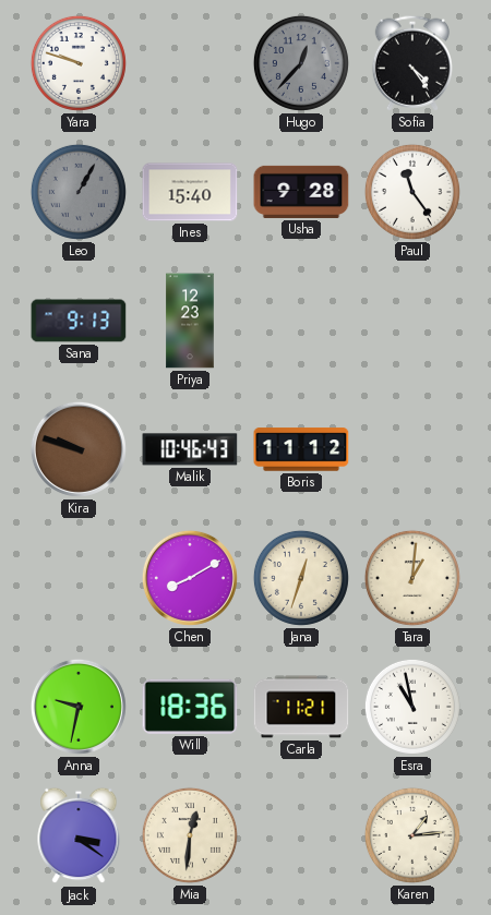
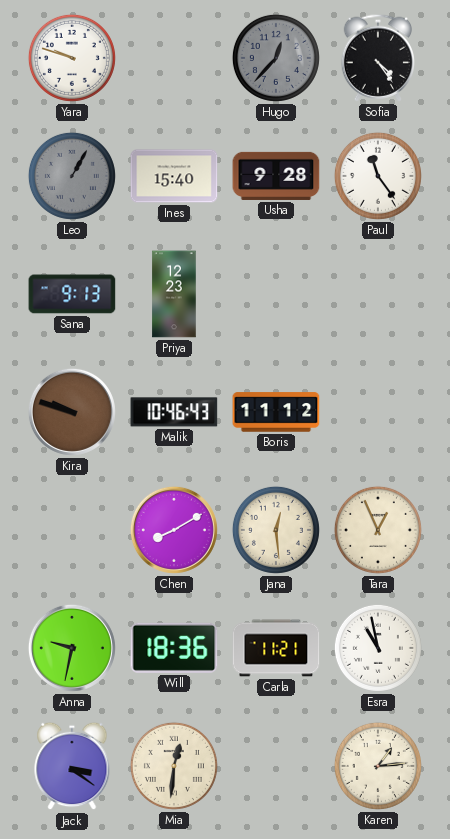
Jana: 12:33 -> 12:29 (276, 530)
Tara: 1:01 -> 12:56 (378, 530)
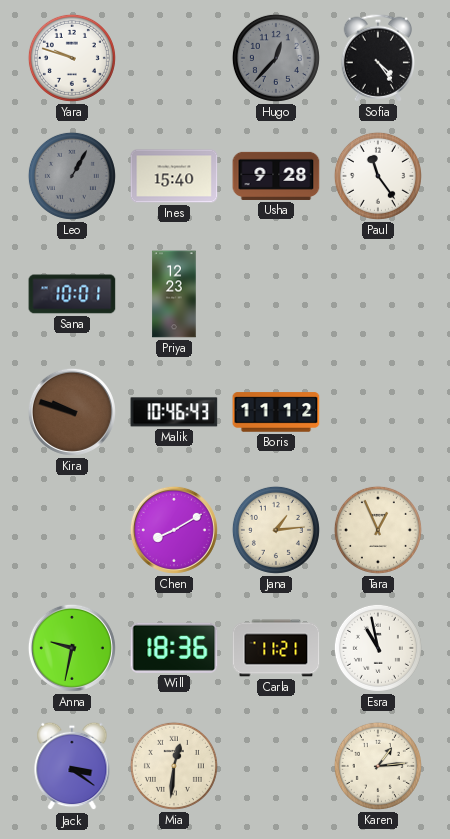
Sana: 9:13 -> 10:01 (72, 294)
Jana: 12:29 -> 1:14 (276, 530)
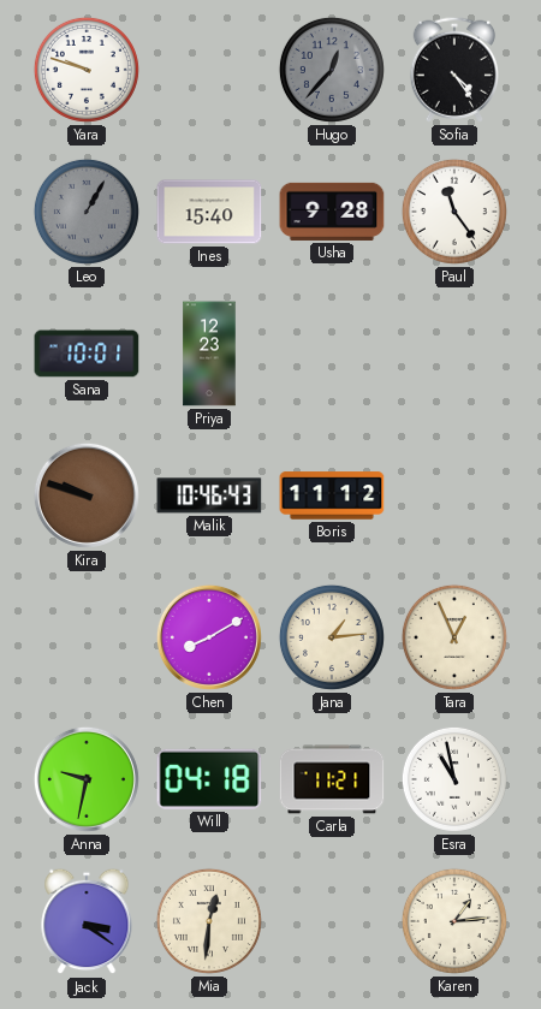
Will: 18:36 -> 04:18 (209, 779)
